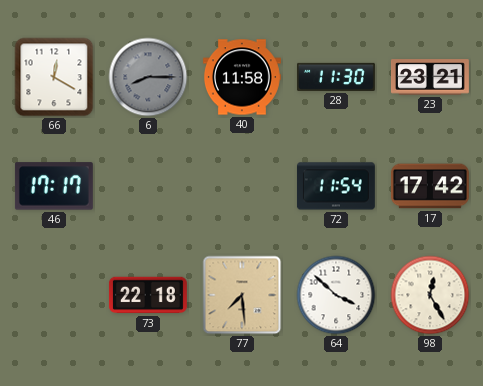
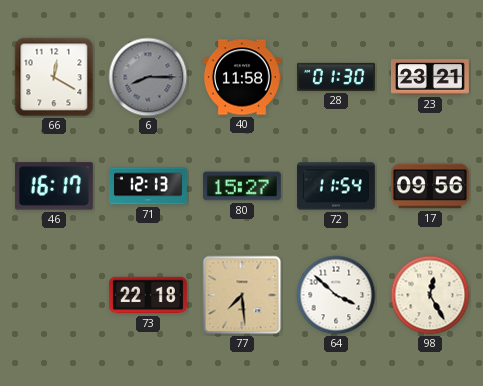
28: 11:30 -> 01:30 (336, 77)
46: 17:17 -> 16:17 (54, 186)
71: none -> 12:13 (148, 186)
80: none -> 15:27 (242, 186)
17: 17:42 -> 09:56 (430, 186)
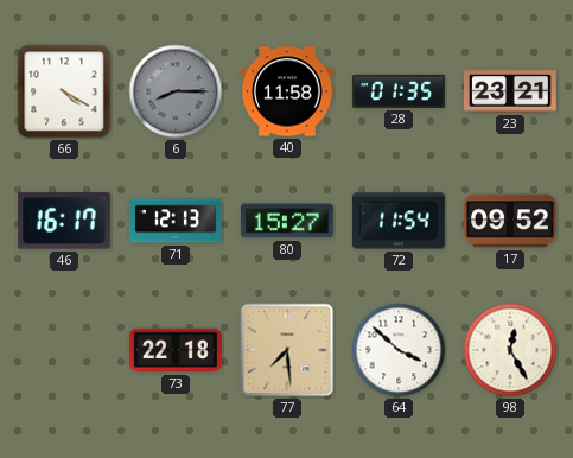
66: 12:20 -> 4:20 (64, 91)
28: 01:30 -> 01:35 (399, 91)
17: 09:56 -> 09:52 (510, 221)
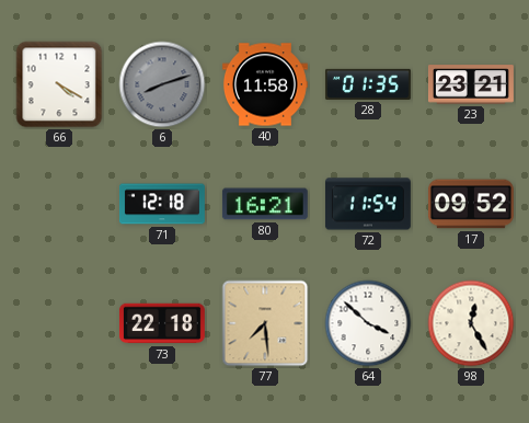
6: 8:15 -> 8:12 (162, 84)
46: 16:17 -> none (64, 221)
71: 12:13 -> 12:18 (162, 204)
80: 15:27 -> 16:21 (265, 204)
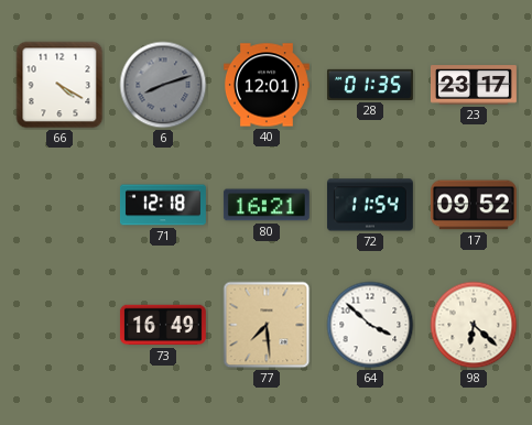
40: 11:58 -> 12:01 (267, 85)
23: 23:21 -> 23:17 (475, 85)
73: 22:18 -> 16:49 (163, 325)
98: 12:25 -> 6:22 (474, 325)
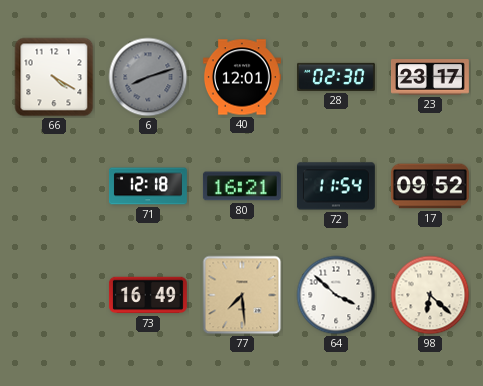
28: 01:35 -> 02:30 (336, 77)
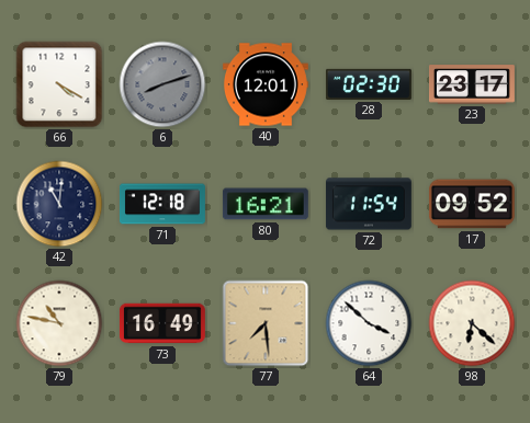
42: none -> 11:01 (59, 204)
79: none -> 10:47 (59, 323)
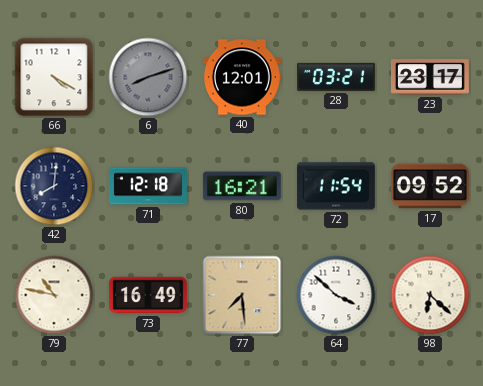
28: 02:30 -> 03:21 (336, 77)
42: 11:01 -> 8:01 (54, 186)
